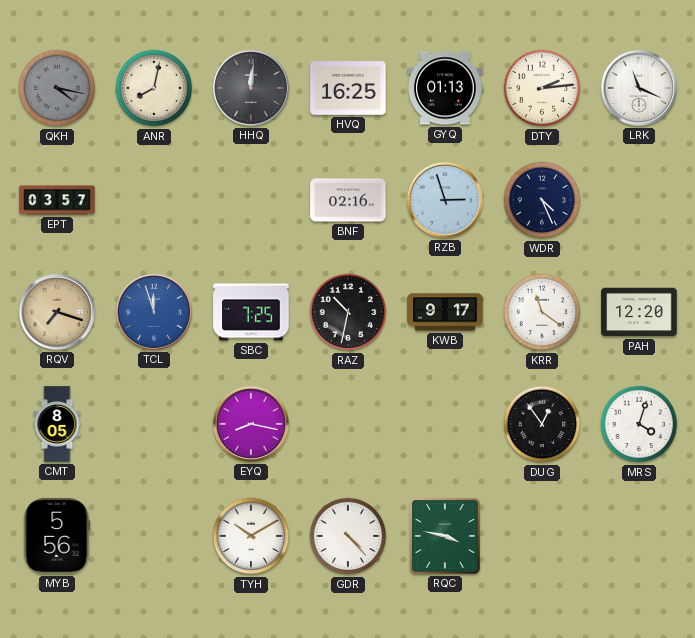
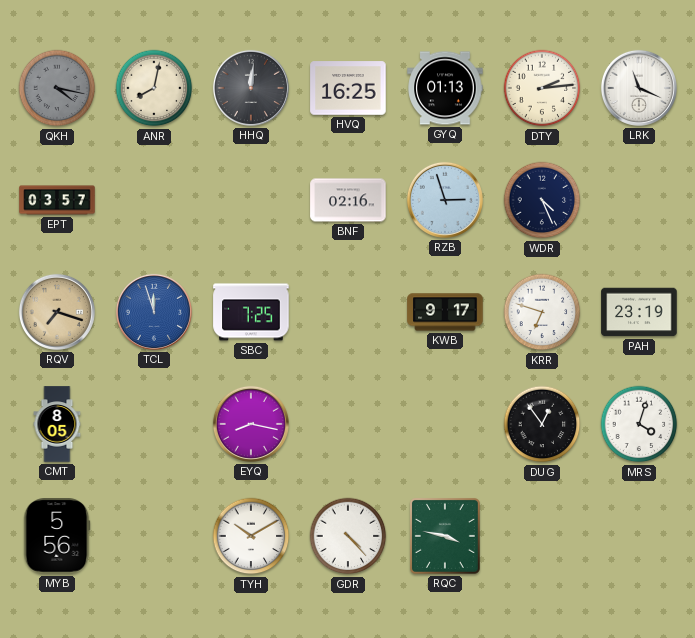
RAZ: 10:32 -> none (348, 312)
KRR: 11:21 -> 6:48 (542, 312)
PAH: 12:20 -> 23:19 (639, 312)
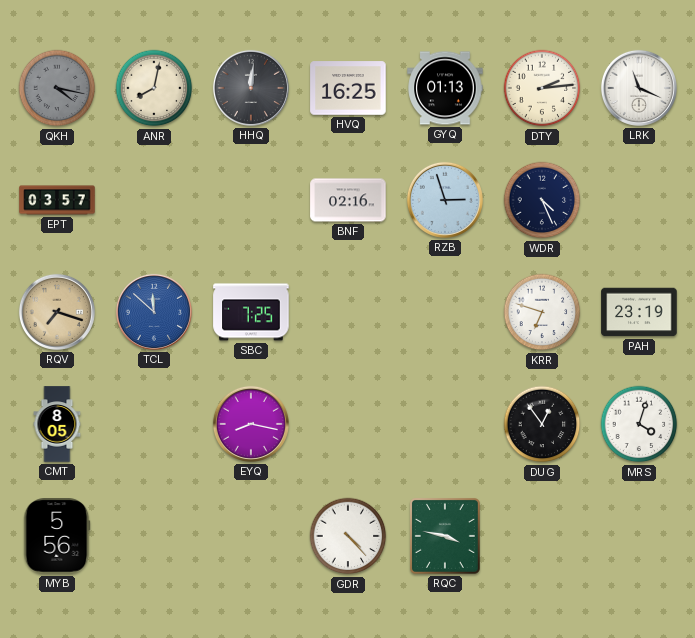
TCL: 11:57 -> 11:52 (154, 312)
KWB: 9:17 -> none (445, 312)
TYH: 10:10 -> none (251, 536)
